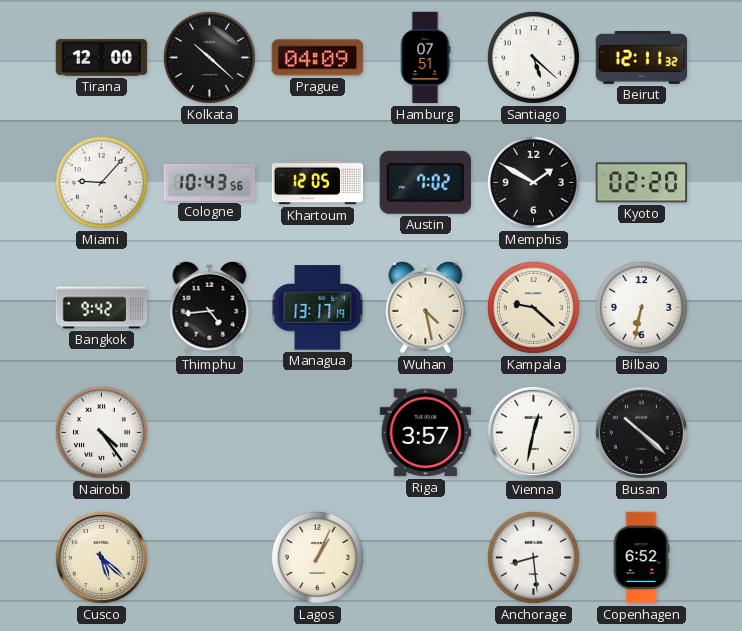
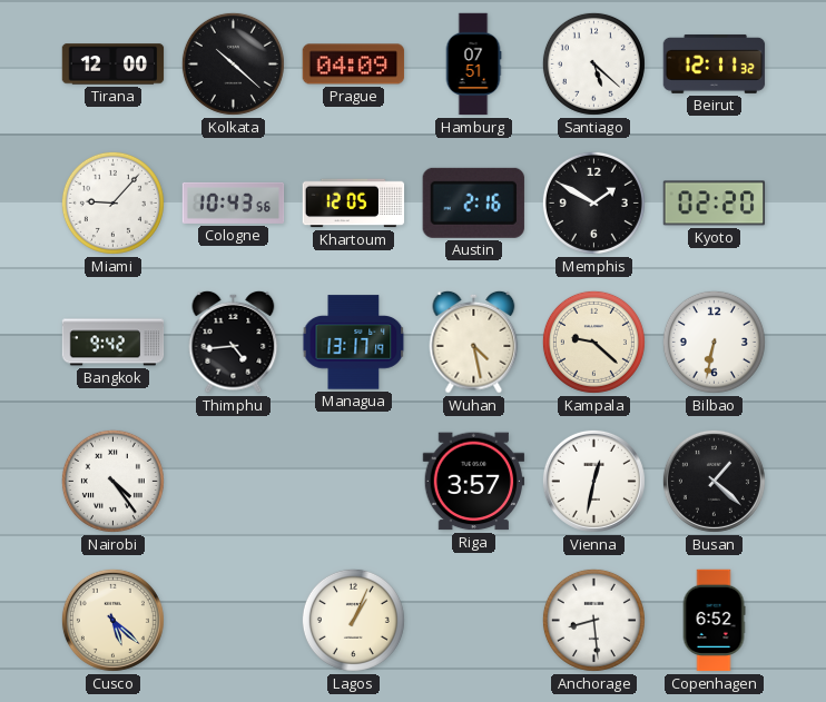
Austin: 7:02 -> 2:16 (473, 202)
Busan: 10:22 -> 1:22 (714, 481)
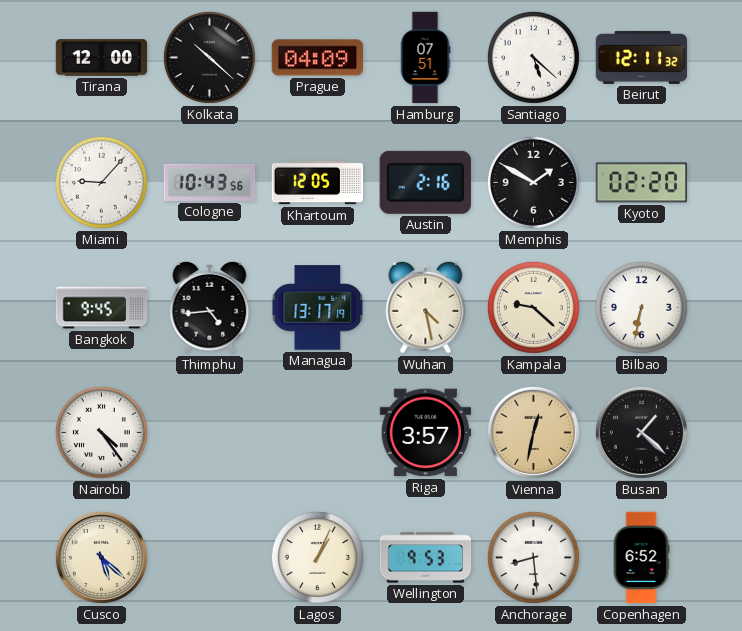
Bangkok: 9:42 -> 9:45 (102, 308)
Vienna dial: white -> champagne (533, 432)
Wellington: none -> 9:53 (426, 558)
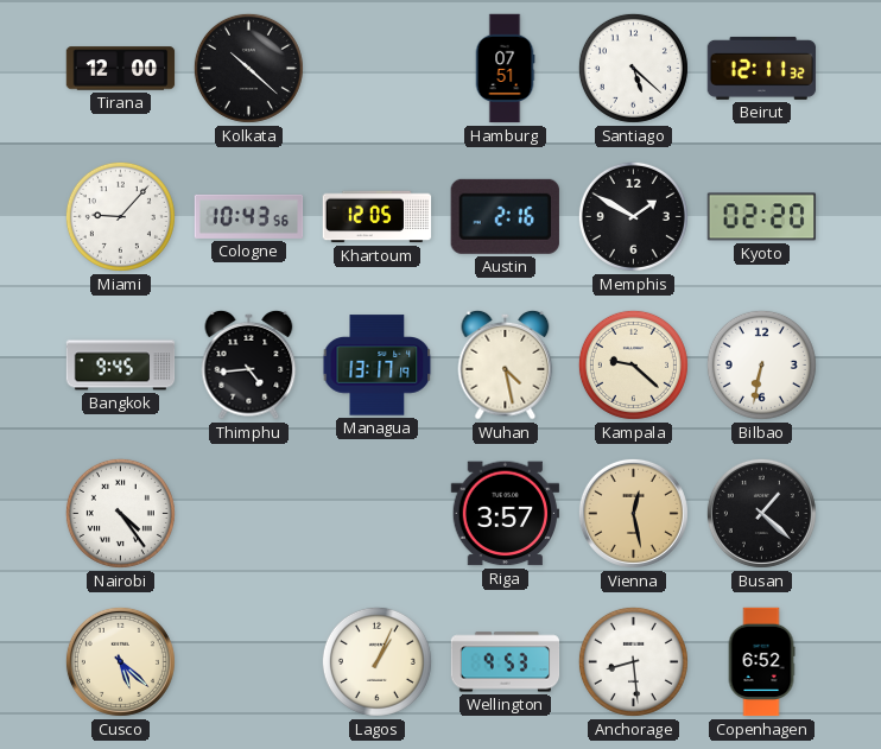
Prague: 04:09 -> none (318, 58)
Vienna: 12:32 -> 12:28 (633, 513)
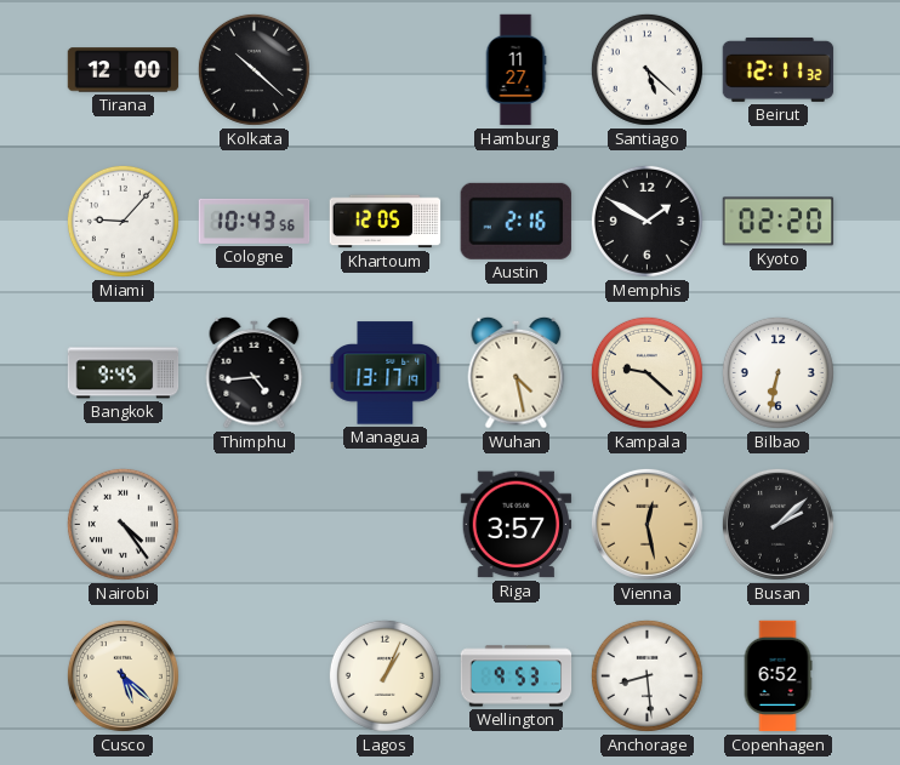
Hamburg: 07:51 -> 11:27 (515, 70)
Busan: 1:22 -> 2:08 (777, 524)
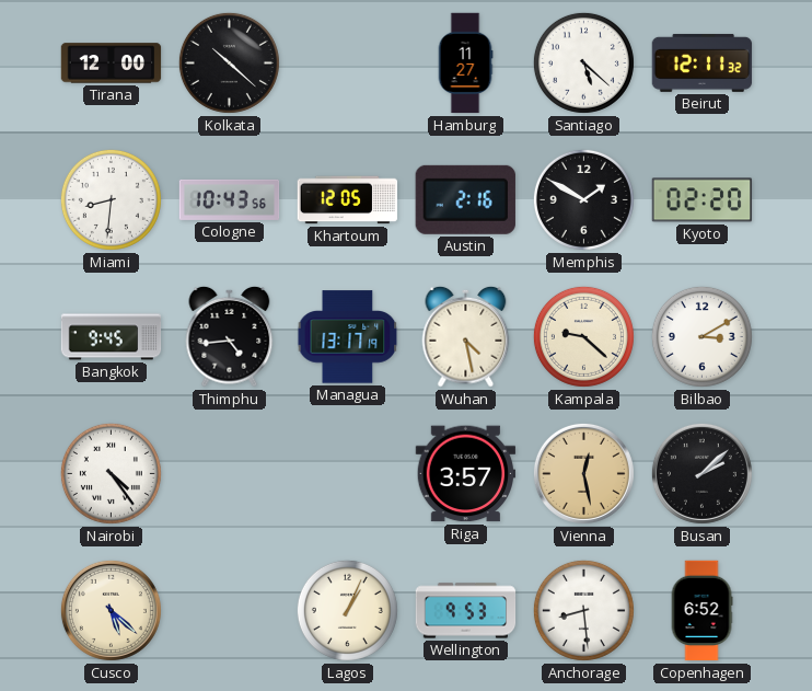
Miami: 9:07 -> 8:31 (111, 199)
Bilbao: 6:32 -> 3:10 (701, 336)
